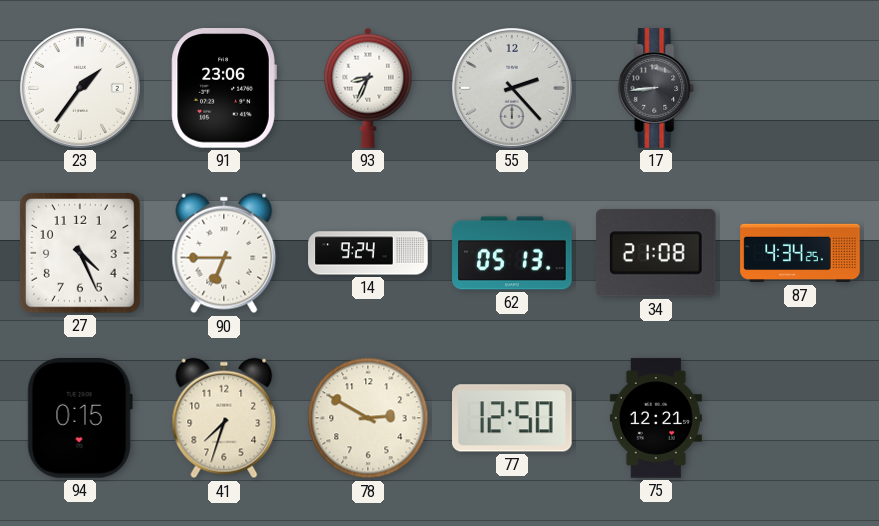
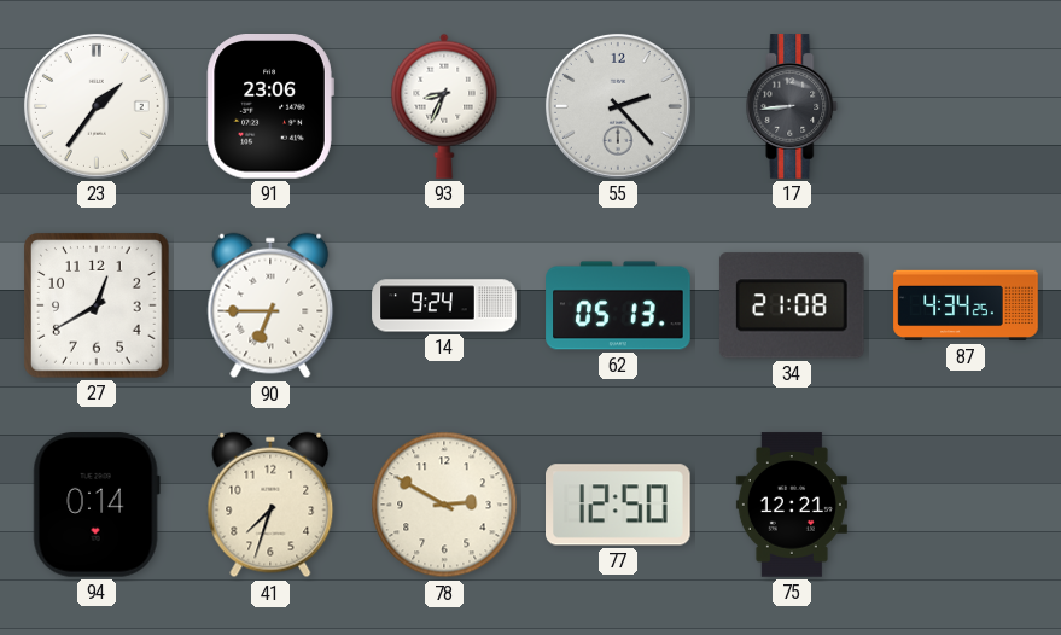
27: 4:26 -> 12:40 (97, 305)
94: 0:15 -> 0:14 (97, 506)
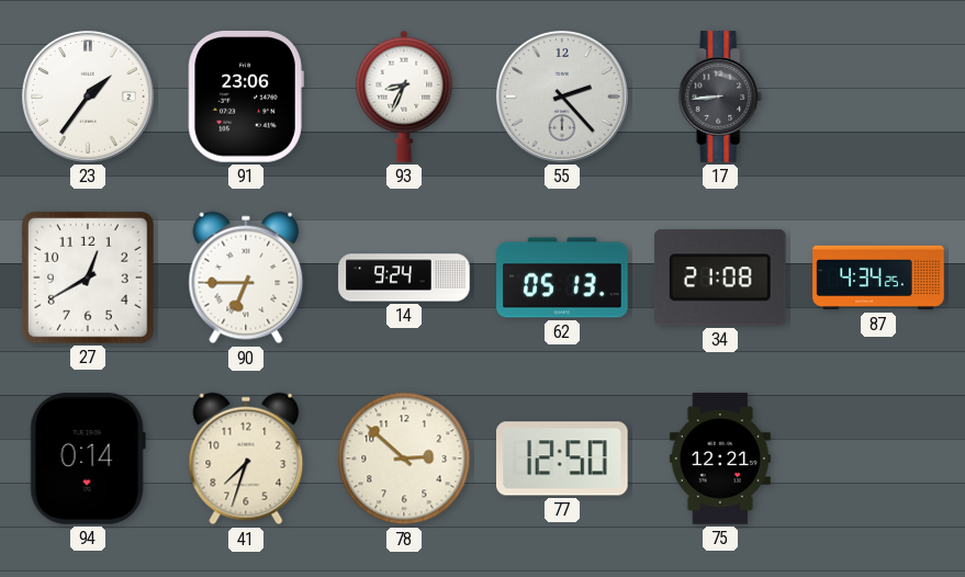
78: 2:50 -> 2:52 (404, 459)
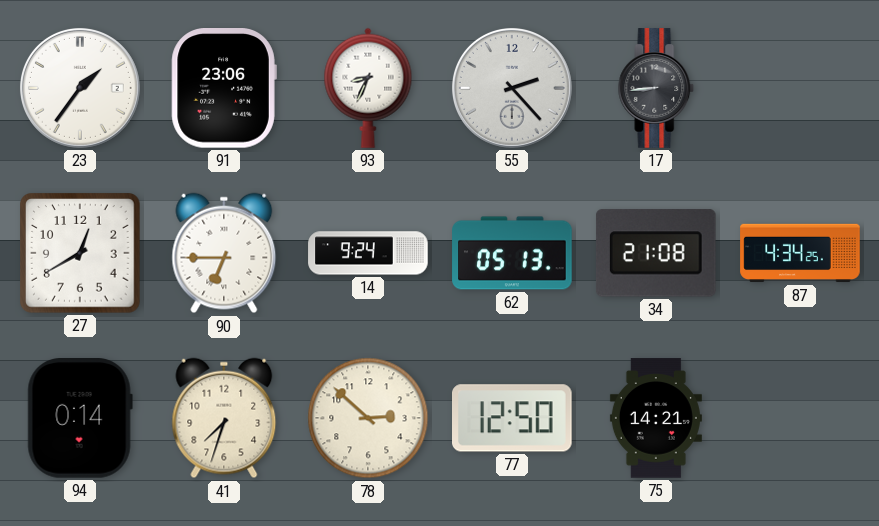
75: 12:21 -> 14:21 (656, 418)
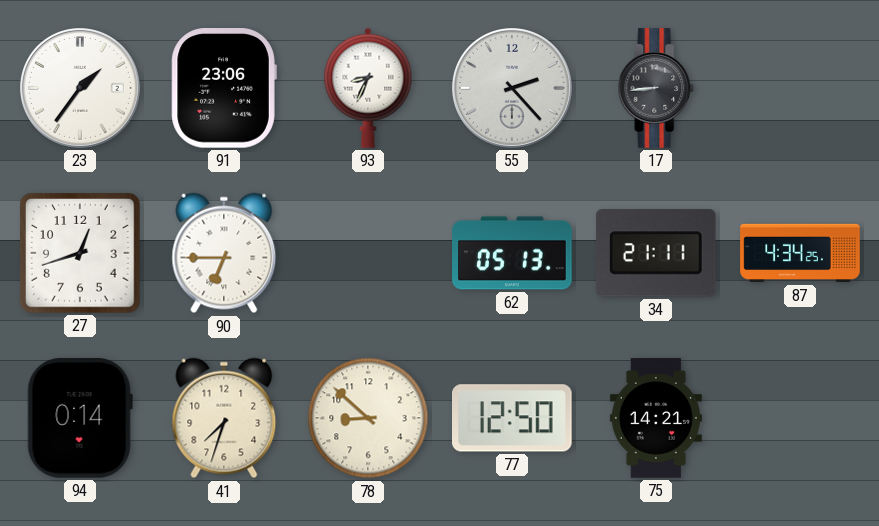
27: 12:40 -> 12:42 (80, 253)
14: 9:24 -> none (368, 253)
34: 21:08 -> 21:11 (656, 253)
78: 2:52 -> 8:52 (368, 418)
